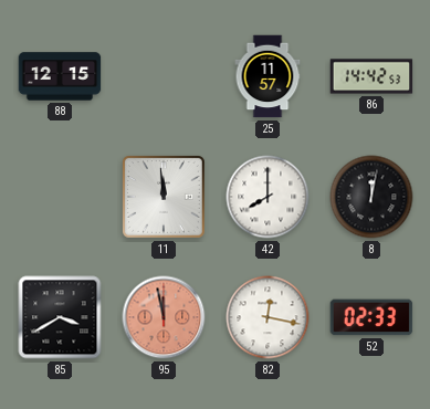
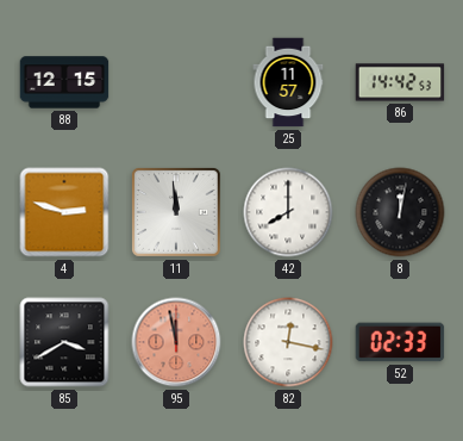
4: none -> 2:48 (64, 212)
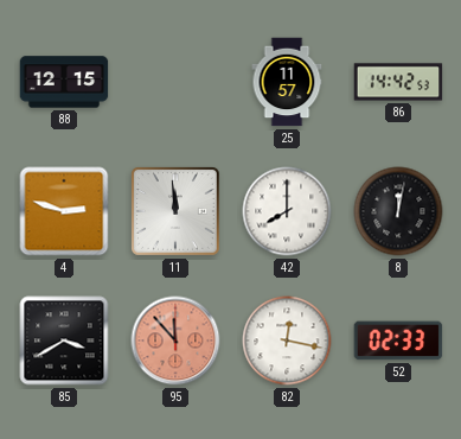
95: 11:58 -> 11:53 (175, 341)
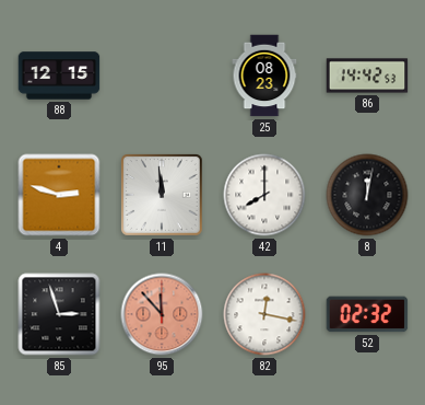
25: 11:57 -> 08:23 (264, 76)
85: 3:40 -> 2:57 (59, 314)
52: 02:33 -> 02:32 (367, 314)
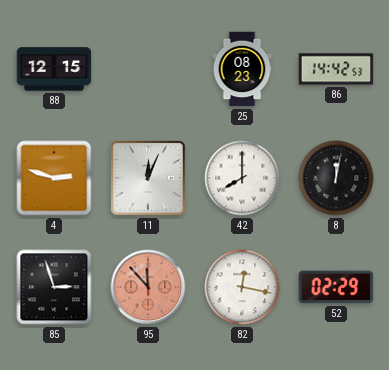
11: 11:59 -> 12:04 (149, 179)
52: 02:32 -> 02:29 (336, 287)
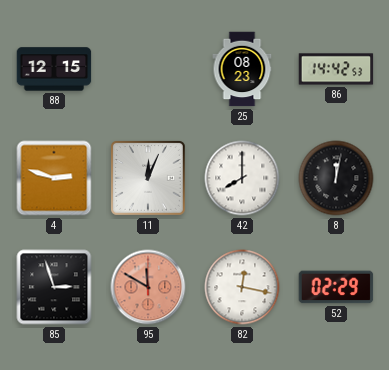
95: 11:53 -> 11:50 (148, 287)
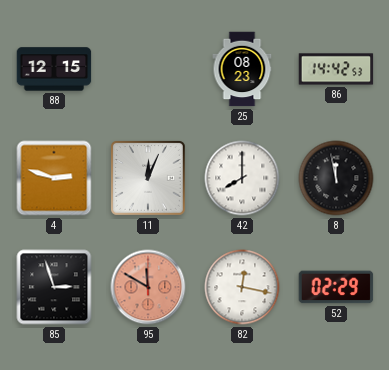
8: 12:02 -> 11:58 (336, 178)
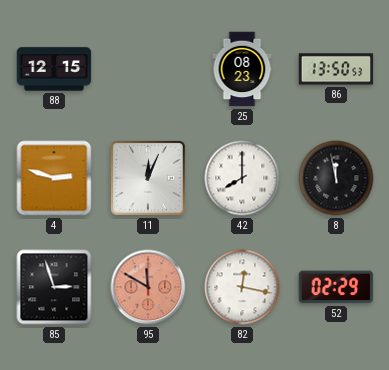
86: 14:42 -> 13:50 (336, 69)
